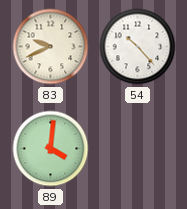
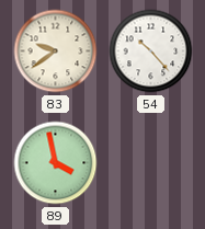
83: 9:41 -> 9:39 (56, 51)
89: 4:01 -> 3:58 (56, 163)
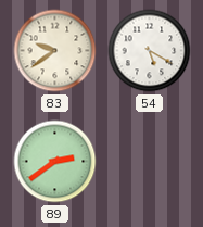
54: 10:23 -> 5:20 (150, 51)
89: 3:58 -> 2:39 (55, 162)
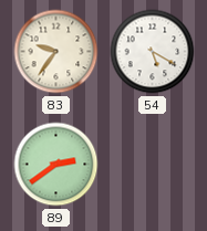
83: 9:39 -> 9:36 (56, 52)
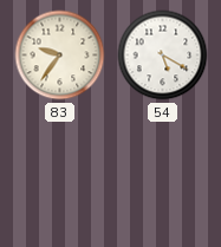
89: 2:39 -> none (56, 165)
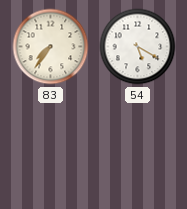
83: 9:36 -> 7:36 (51, 47)
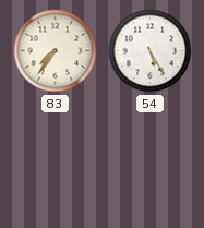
54: 5:20 -> 5:25 (151, 51)
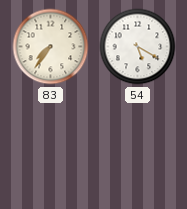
54: 5:25 -> 5:20 (138, 47)
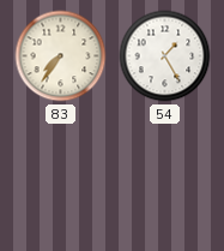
54: 5:20 -> 1:25 (165, 56)
